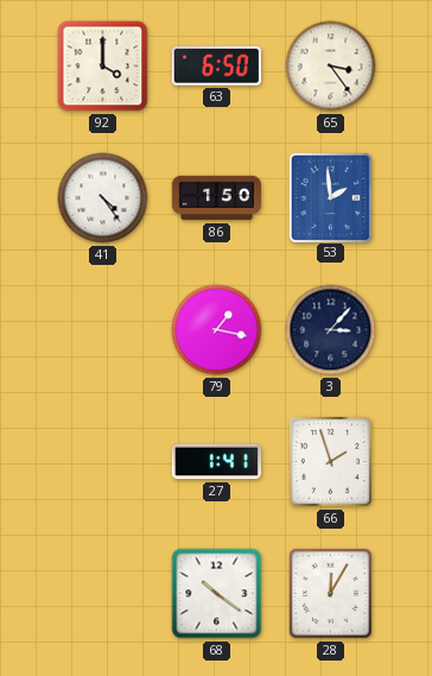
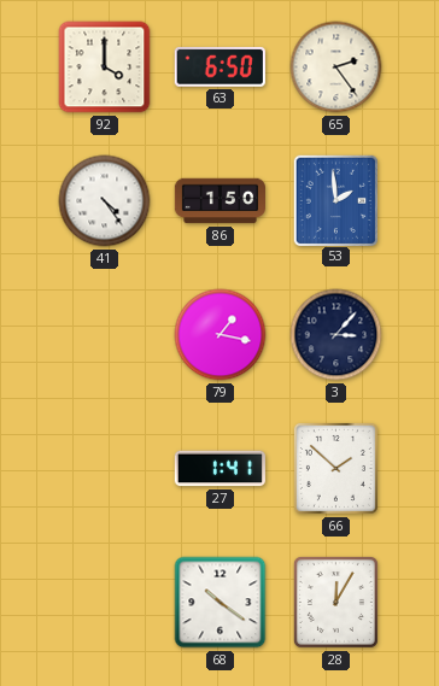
65: 3:24 -> 2:24 (336, 68)
66: 1:57 -> 1:52 (335, 468)
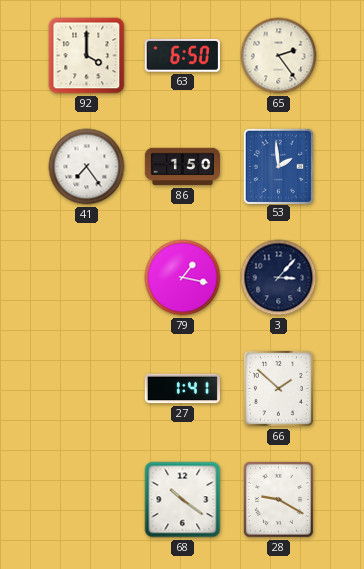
41: 4:24 -> 7:24 (87, 167)
28: 12:05 -> 9:20 (278, 499)
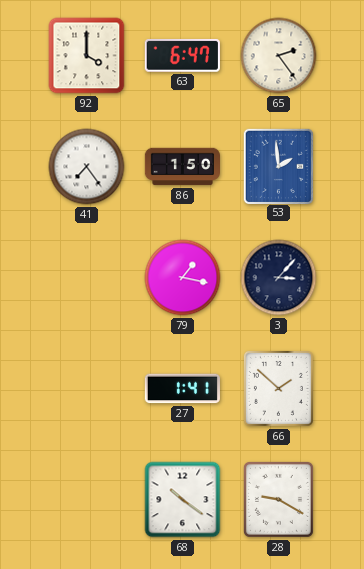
63: 6:50 -> 6:47 (182, 55)
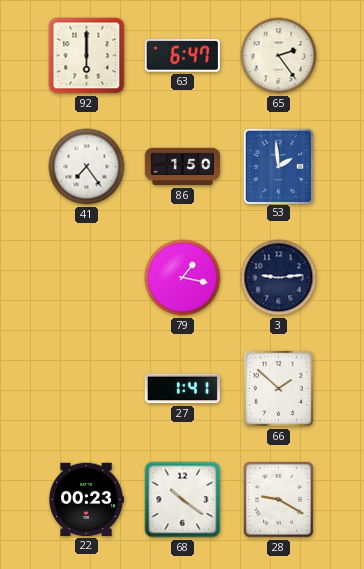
92: 4:00 -> 6:00 (87, 56)
3: 3:07 -> 9:14 (279, 278)
22: none -> 00:23 (86, 500)
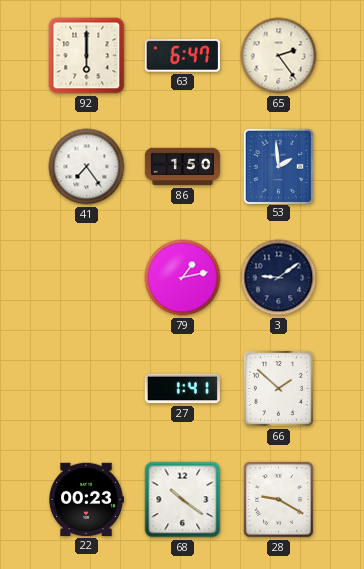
79: 1:17 -> 1:13 (183, 278)
3: 9:14 -> 9:09 (279, 278)
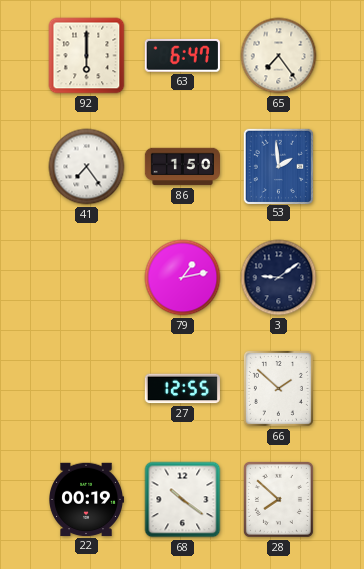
65: 2:24 -> 7:24 (279, 56)
27: 1:41 -> 12:55 (182, 389)
22: 00:23 -> 00:19 (86, 500)
28: 9:20 -> 7:52 (278, 499)
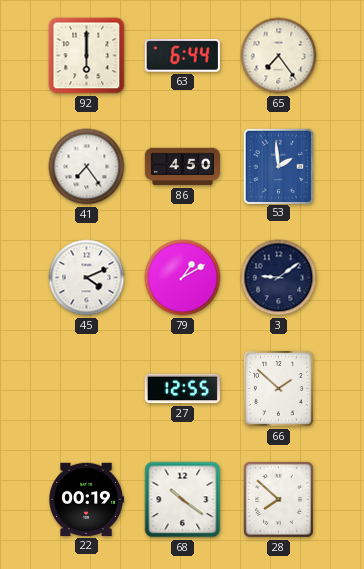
63: 6:47 -> 6:44 (182, 55)
86: 1:50 -> 4:50 (182, 167)
45: none -> 4:11 (87, 278)
79: 1:13 -> 1:10 (183, 278)
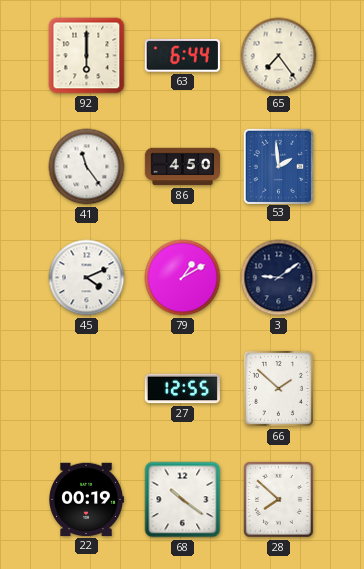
41: 7:24 -> 11:24 (87, 167)
